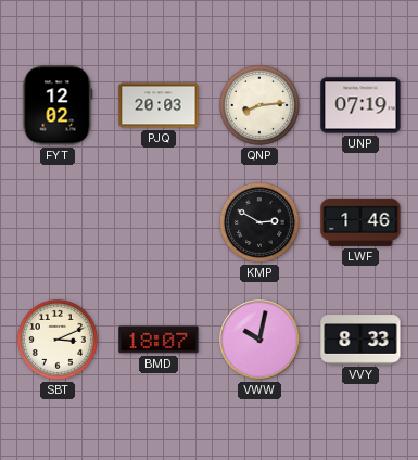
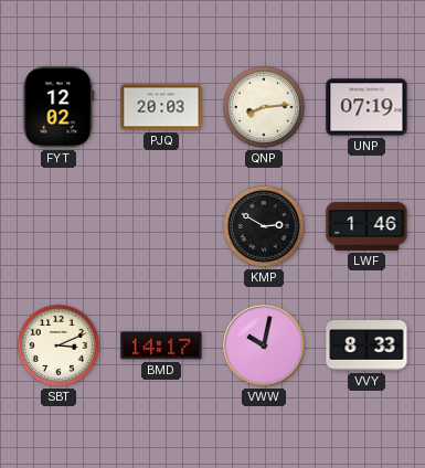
BMD: 18:07 -> 14:17 (161, 345)
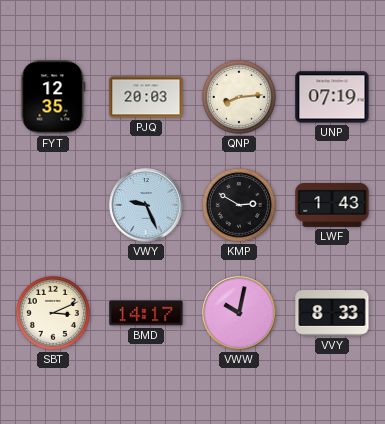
FYT: 12:02 -> 12:35 (53, 97)
VWY: none -> 9:26 (146, 205)
LWF: 1:46 -> 1:43 (332, 205)
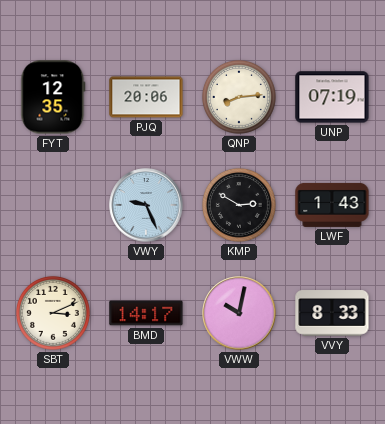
PJQ: 20:03 -> 20:06 (146, 97)
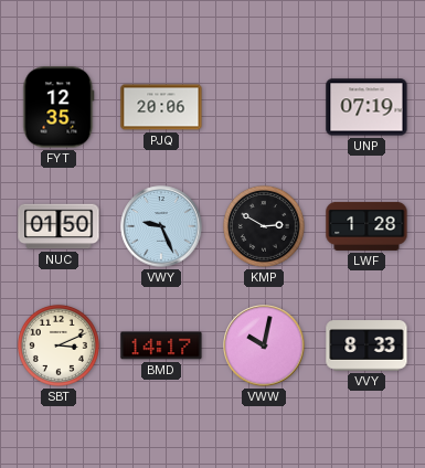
QNP: 8:14 -> none (239, 97)
NUC: none -> 01:50 (59, 226)
LWF: 1:43 -> 1:28 (366, 226)
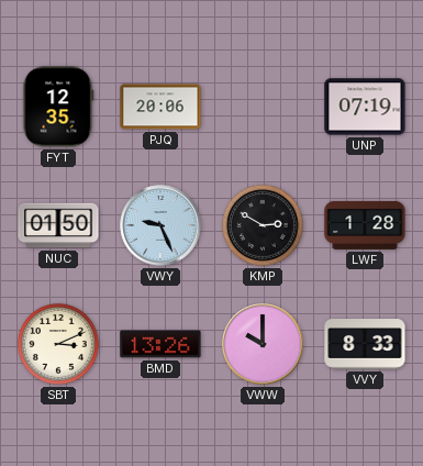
BMD: 14:17 -> 13:26 (160, 344)
VWW: 10:02 -> 10:00 (263, 344)
